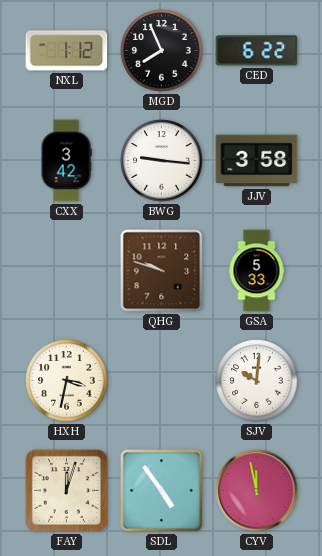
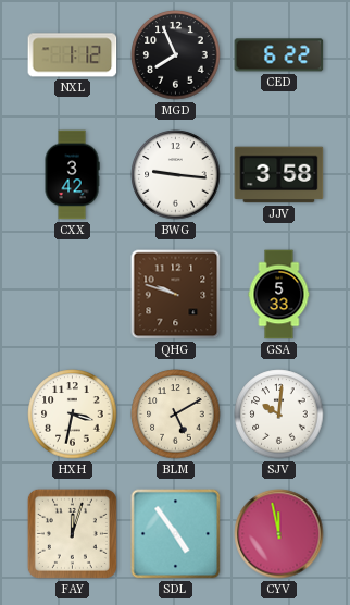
BLM: none -> 5:10 (176, 415)
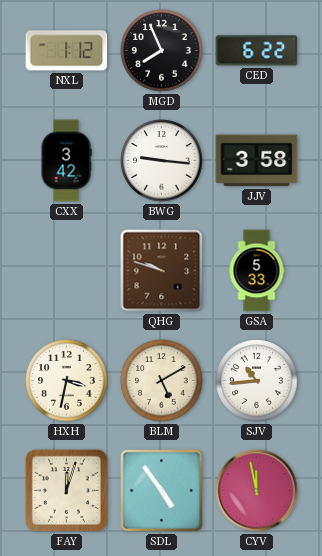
SJV: 10:01 -> 10:44 (257, 381)
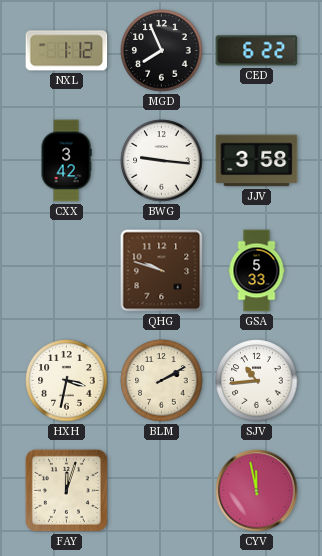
BLM: 5:10 -> 2:10 (162, 381)
SDL: 4:54 -> none (162, 491)
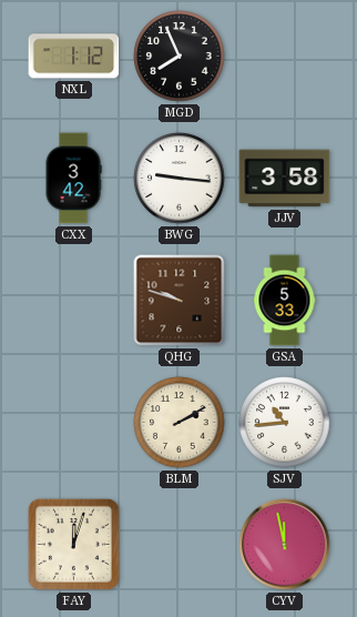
CED: 6:22 -> none (257, 51)
HXH: 3:32 -> none (67, 381)
